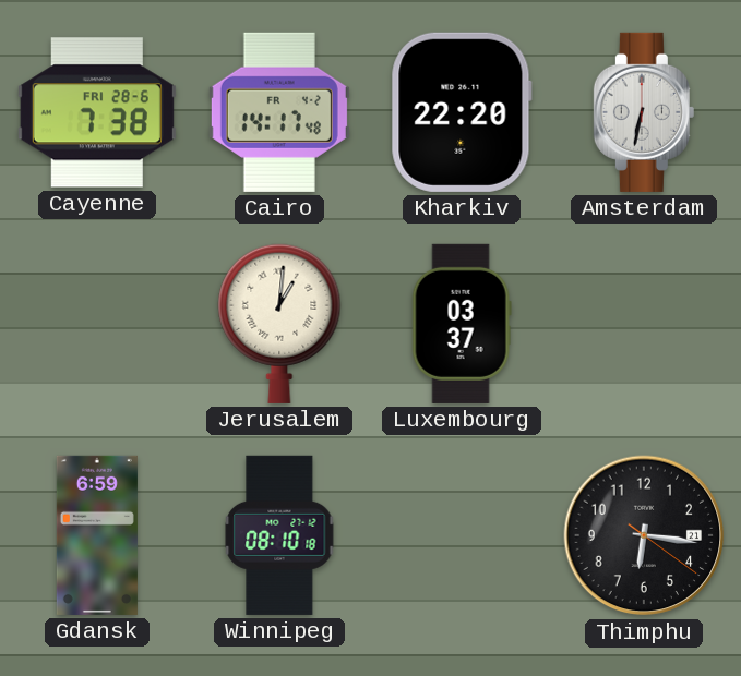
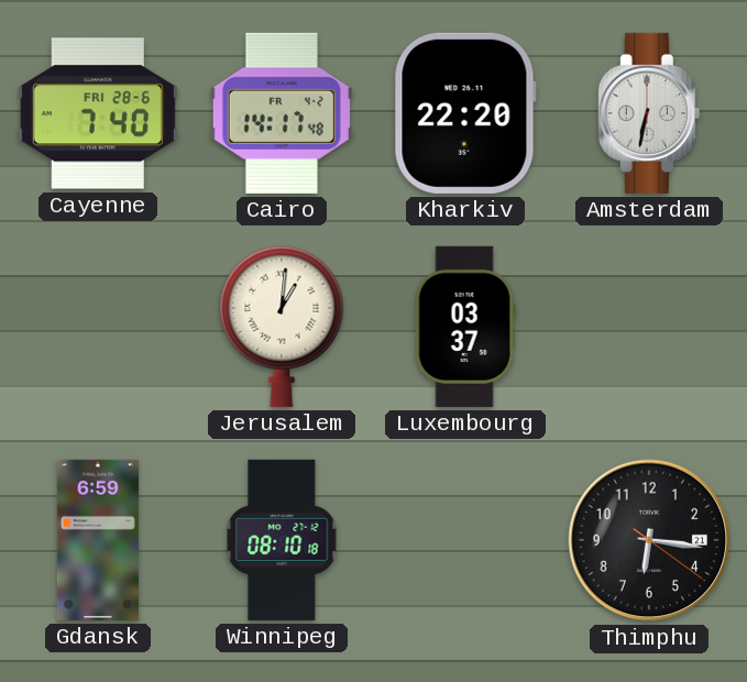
Cayenne: 7:38 -> 7:40 (98, 113)
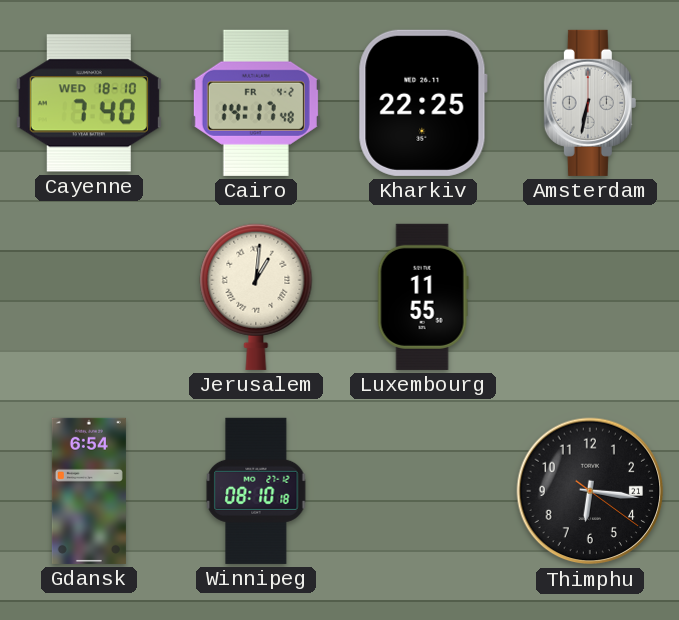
Cayenne date: FRI 28-6 -> WED 18-10 (89, 103)
Kharkiv: 22:20 -> 22:25 (423, 103)
Luxembourg: 03:37 -> 11:55 (423, 297)
Gdansk: 6:59 -> 6:54 (89, 491)
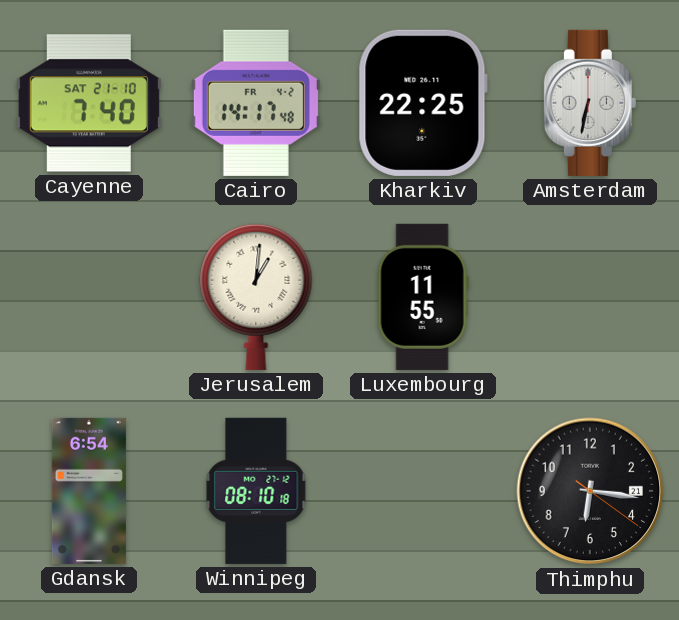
Cayenne date: WED 18-10 -> SAT 21-10 (89, 103)
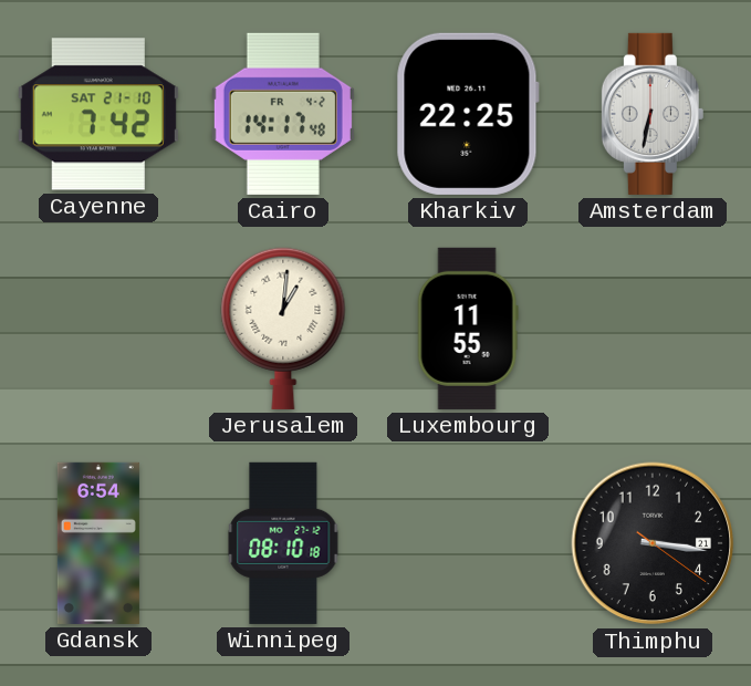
Cayenne: 7:40 -> 7:42 (98, 114)
Thimphu: 6:16 -> 3:16 (653, 543)
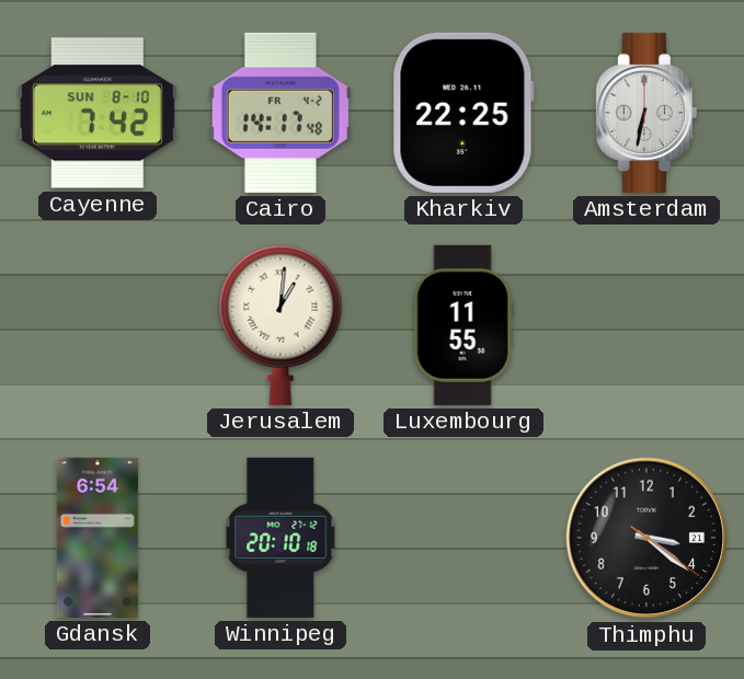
Cayenne date: SAT 21-10 -> SUN 8-10 (98, 113)
Winnipeg: 08:10 -> 20:10 (281, 538)
Thimphu: 3:16 -> 3:21 (646, 538)
